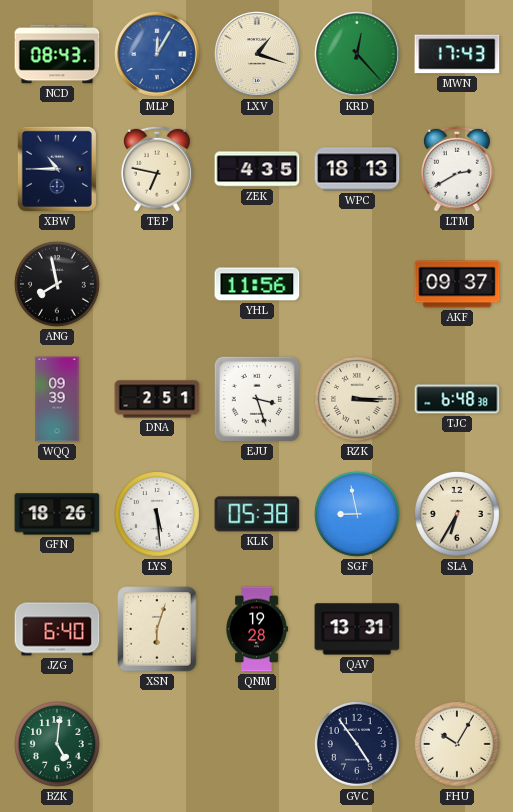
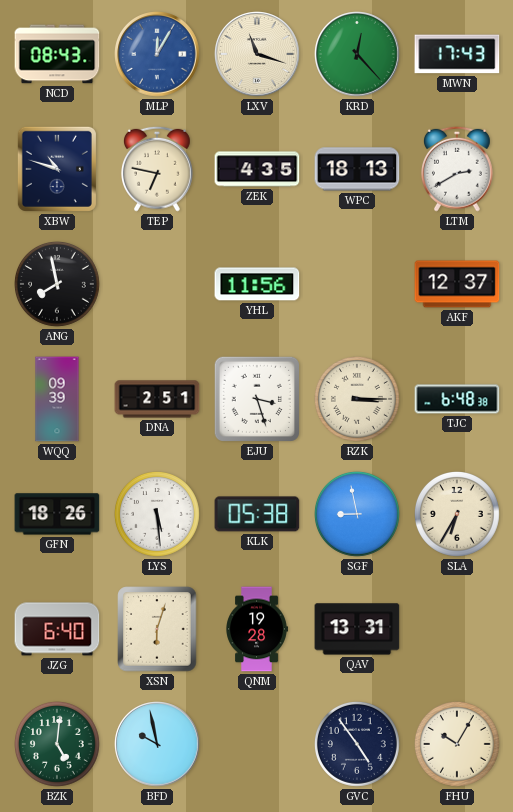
LXV: 1:18 -> 11:18 (257, 54)
XBW: 10:45 -> 10:48 (57, 169)
AKF: 09:37 -> 12:37 (457, 284)
BFD: none -> 9:58 (157, 744)
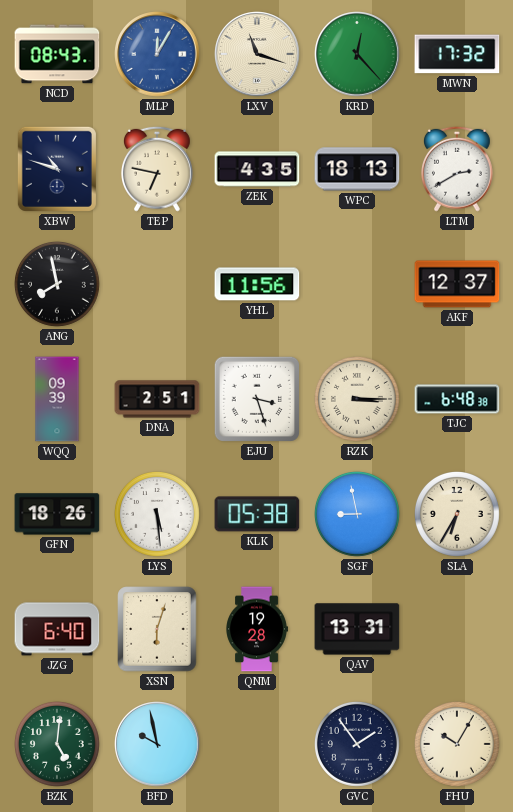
MWN: 17:43 -> 17:32 (457, 54)
GVC: 4:54 -> 1:54 (358, 745)
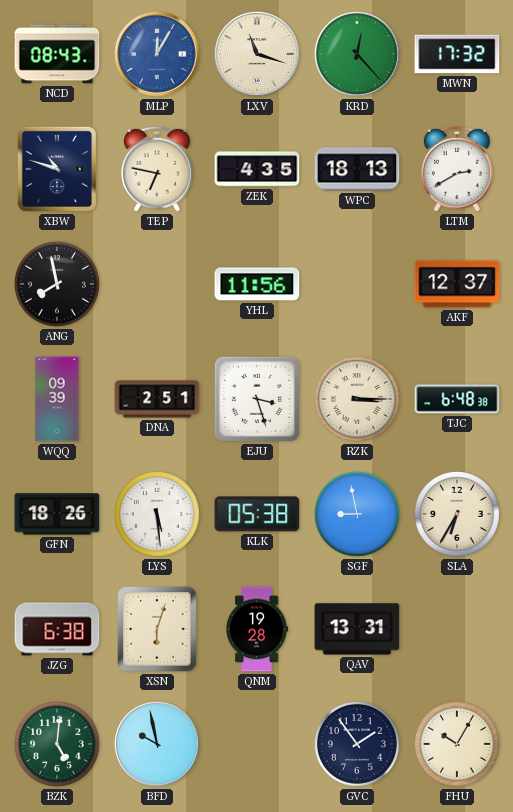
JZG: 6:40 -> 6:38 (57, 629)
